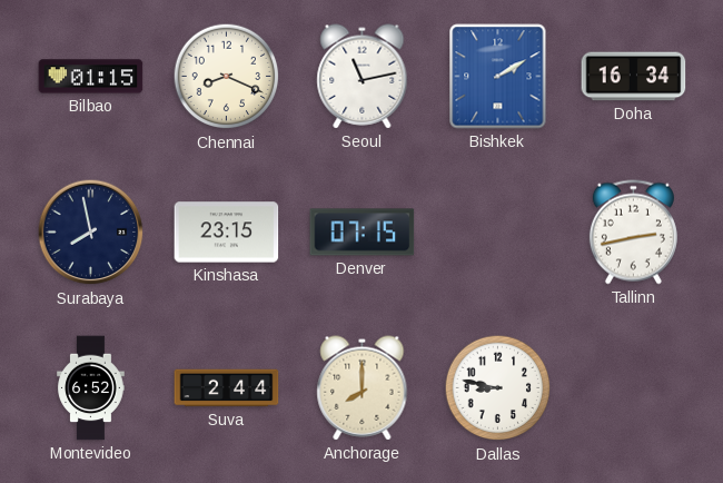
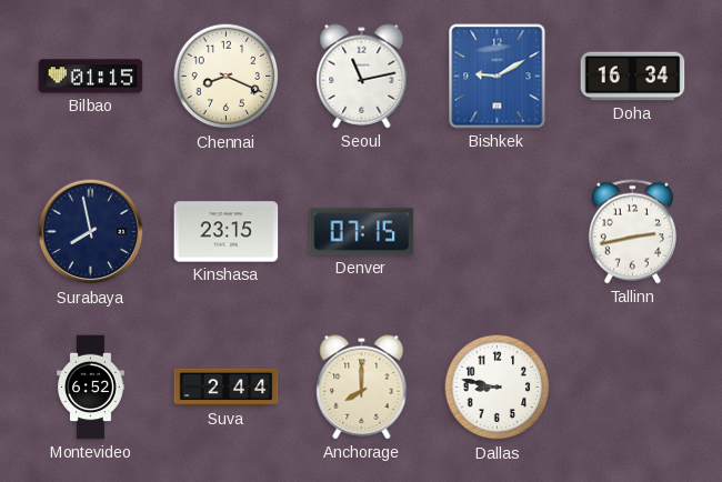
Bishkek: 2:10 -> 9:10 (498, 77)
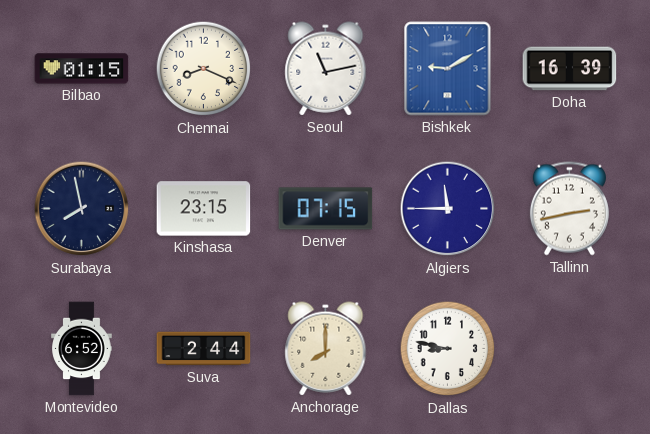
Doha: 16:34 -> 16:39 (570, 69)
Algiers: none -> 11:45 (448, 209)
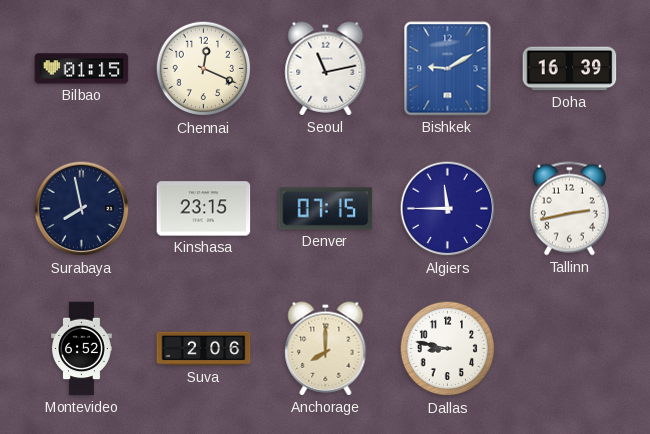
Chennai: 8:19 -> 12:19 (204, 69)
Suva: 2:44 -> 2:06 (204, 349)
